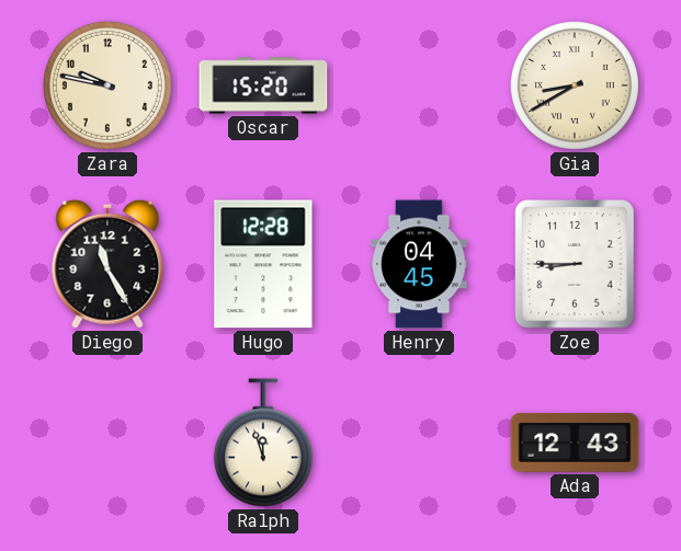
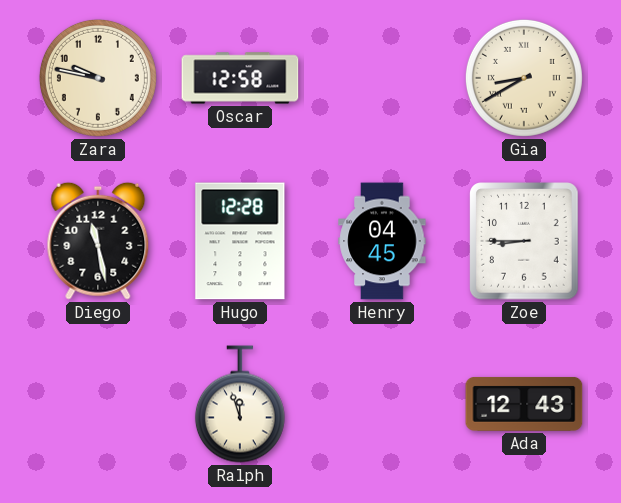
Oscar: 15:20 -> 12:58 (240, 78)
Diego: 11:25 -> 11:28 (98, 241)
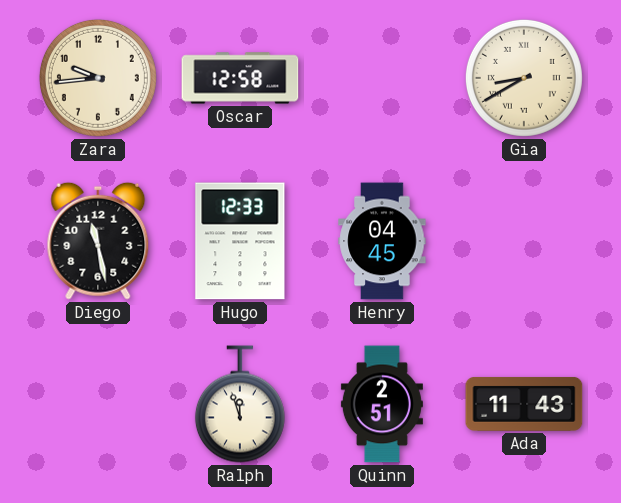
Zara: 9:47 -> 9:44 (98, 78)
Hugo: 12:28 -> 12:33 (240, 241)
Zoe: 8:45 -> none (524, 241)
Quinn: none -> 2:51 (382, 404)
Ada: 12:43 -> 11:43 (524, 404)
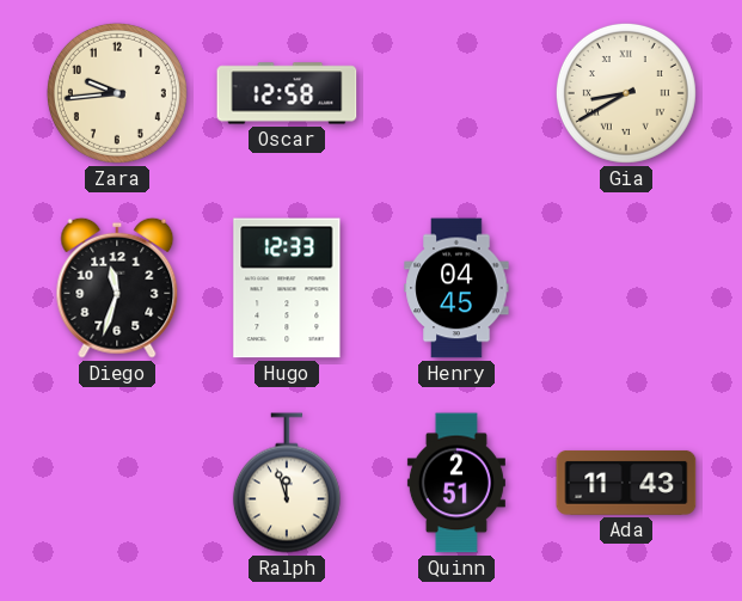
Diego: 11:28 -> 11:33 (117, 288)
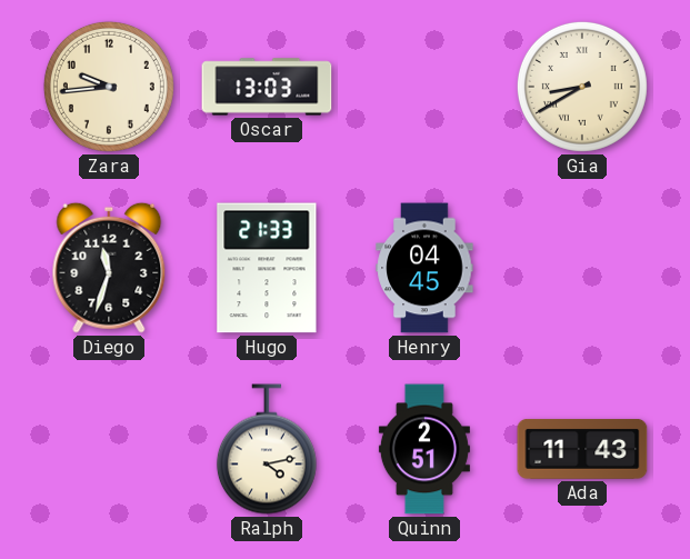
Oscar: 12:58 -> 13:03 (267, 87)
Hugo: 12:33 -> 21:33 (267, 268)
Ralph: 11:57 -> 4:13 (267, 449)
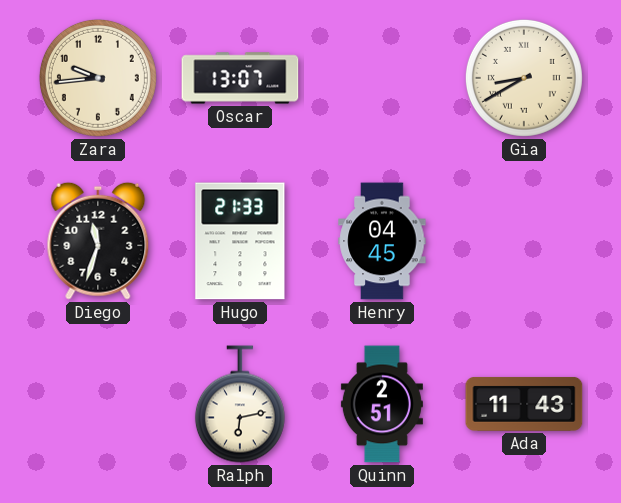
Oscar: 13:03 -> 13:07 (240, 78)
Ralph: 4:13 -> 6:13 (240, 404)
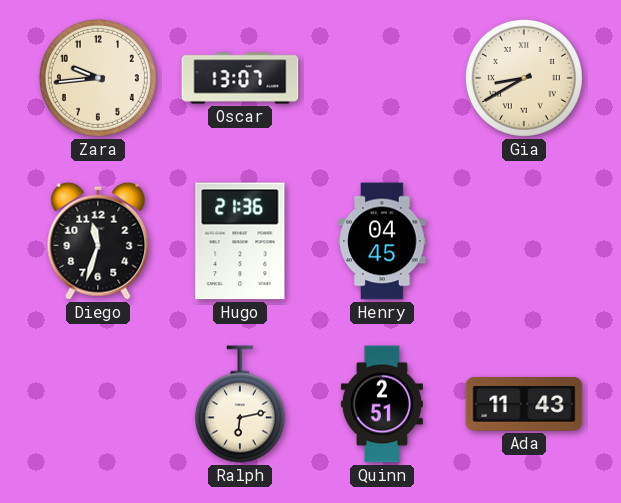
Hugo: 21:33 -> 21:36 (240, 241)
